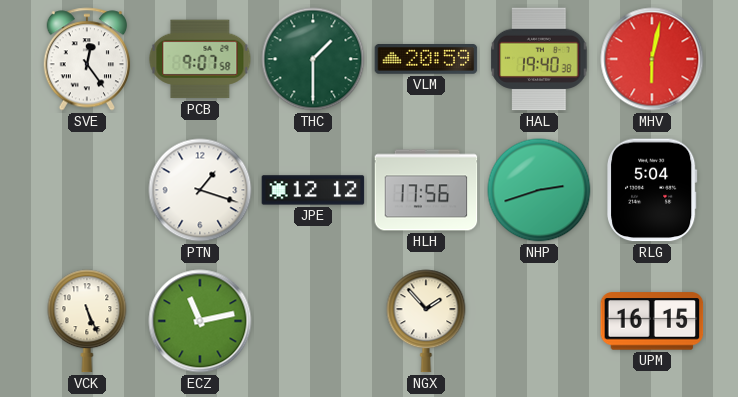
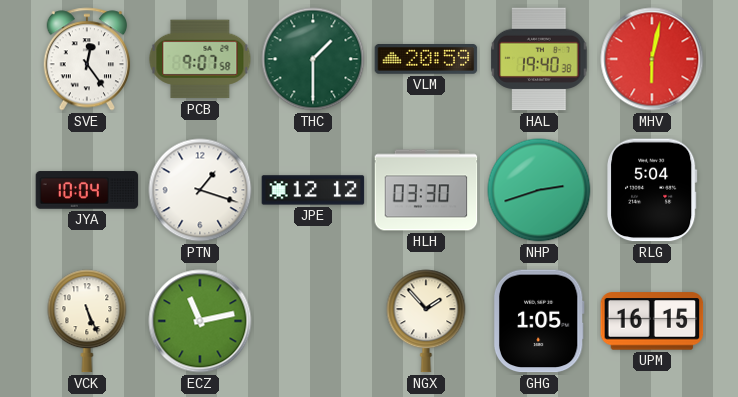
JYA: none -> 10:04 (87, 190)
HLH: 17:56 -> 03:30 (426, 190)
GHG: none -> 1:05 (539, 321)
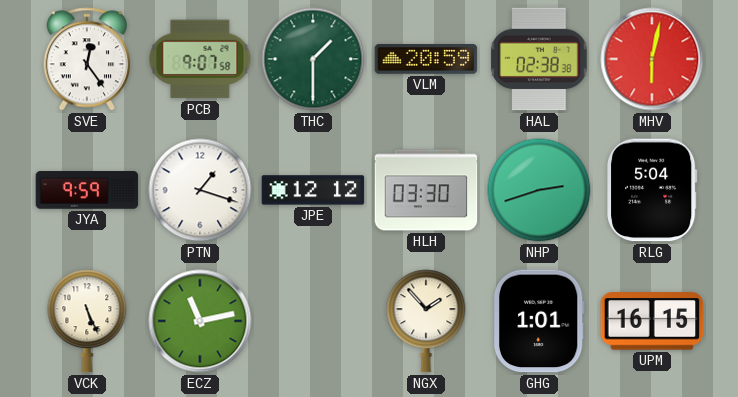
HAL: 19:40 -> 02:38 (539, 59)
JYA: 10:04 -> 9:59 (87, 190)
GHG: 1:05 -> 1:01 (539, 321)
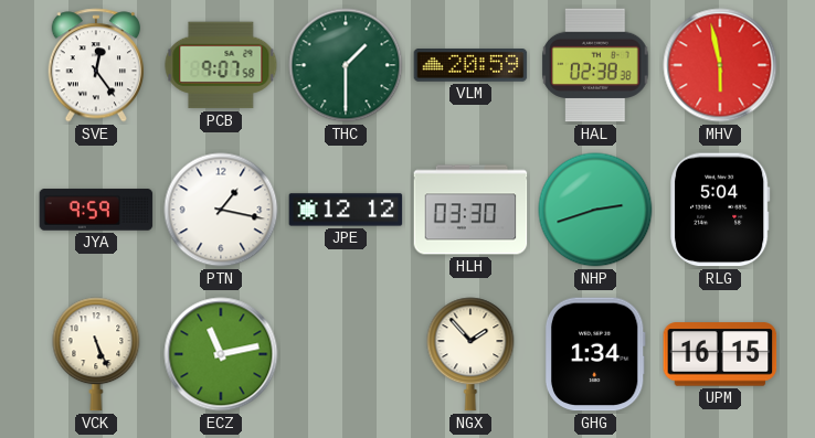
MHV: 6:02 -> 5:58 (720, 65)
PTN: 1:18 -> 1:17 (221, 210)
GHG: 1:01 -> 1:34 (595, 354)
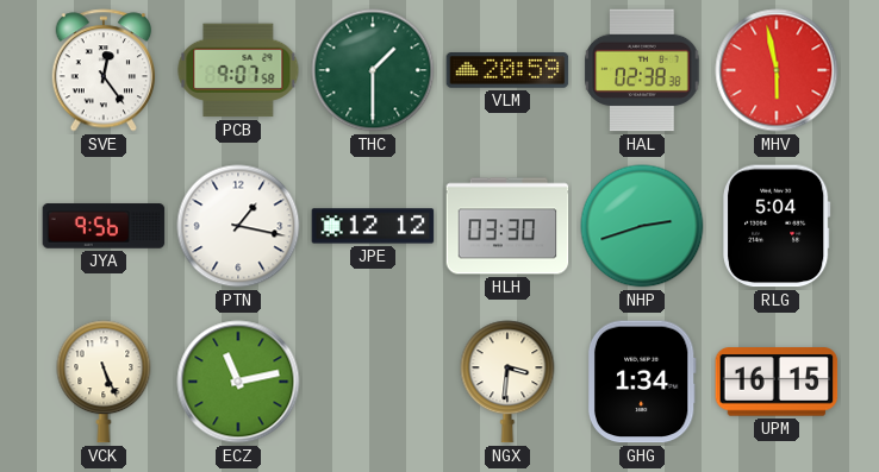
JYA: 9:59 -> 9:56 (104, 226)
NGX: 1:53 -> 3:31 (507, 382)
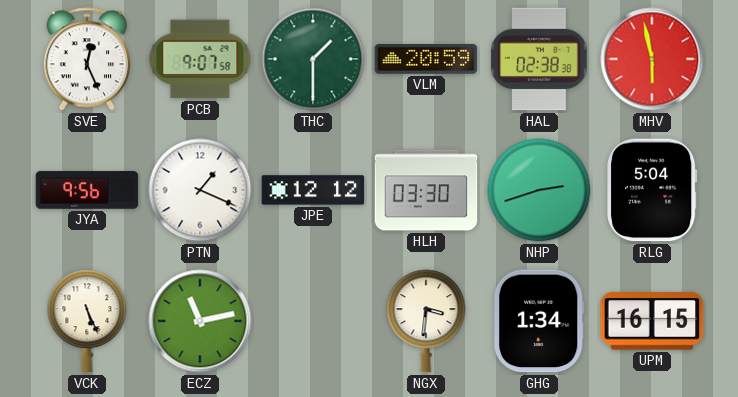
SVE: 12:24 -> 12:26 (87, 59)
PTN: 1:17 -> 1:19 (200, 190)
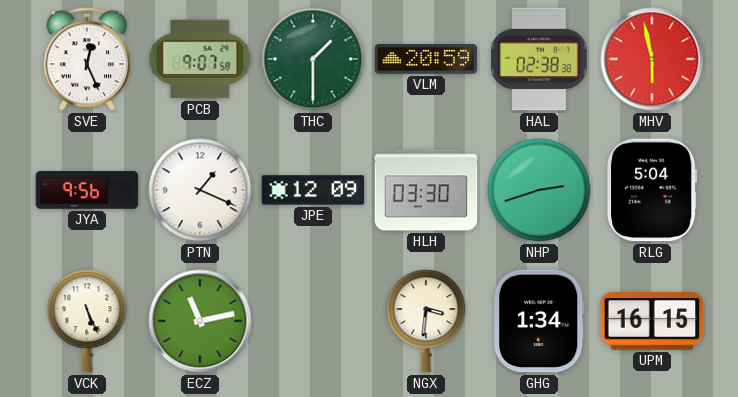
JPE: 12:12 -> 12:09 (313, 190)
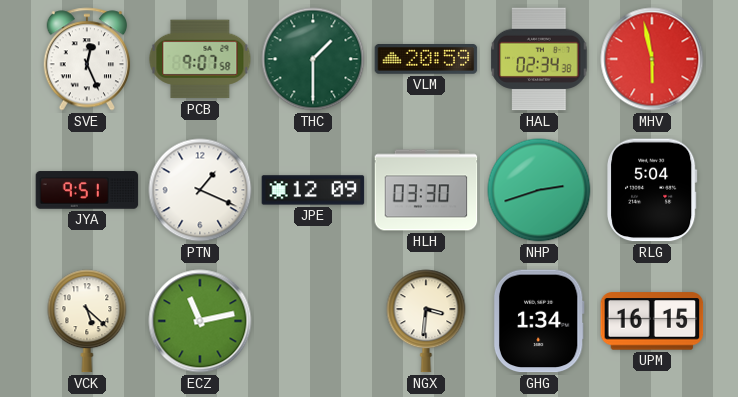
HAL: 02:38 -> 02:34 (539, 59)
JYA: 9:56 -> 9:51 (87, 190)
VCK: 5:26 -> 5:22 (87, 321)
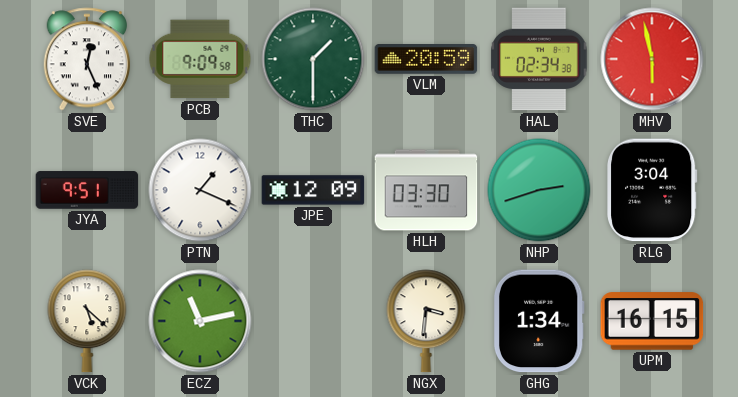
PCB: 9:07 -> 9:09 (200, 59)
RLG: 5:04 -> 3:04 (653, 190)
